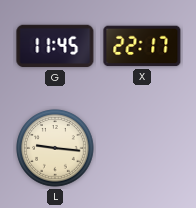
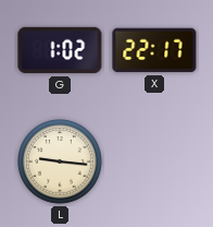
G: 11:45 -> 1:02 (60, 50)
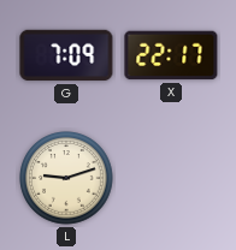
G: 1:02 -> 7:09 (66, 55)
L: 9:16 -> 9:12 (66, 178)
